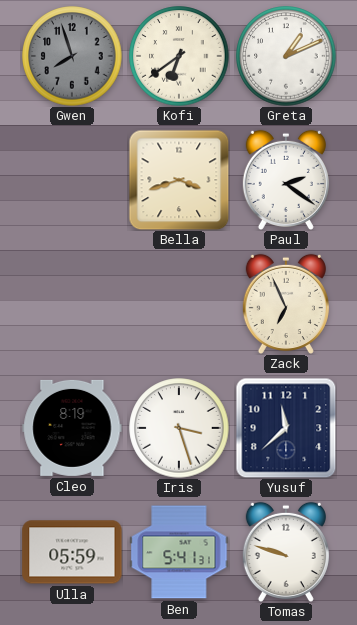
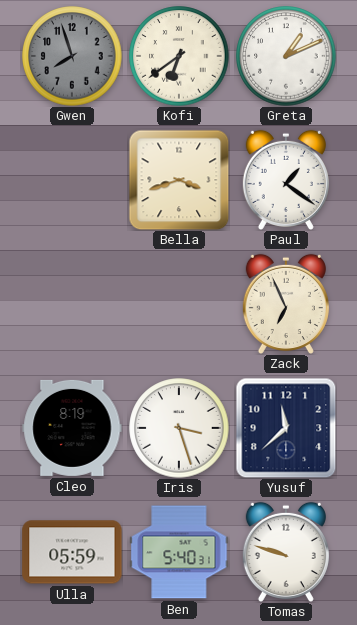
Paul: 2:21 -> 1:21 (286, 180)
Ben: 5:41 -> 5:40 (179, 552)
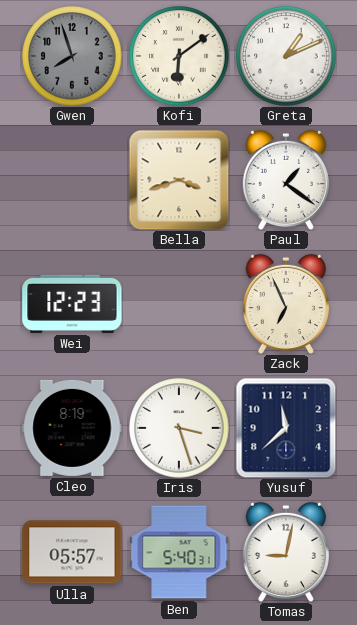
Kofi: 6:39 -> 6:09 (179, 56)
Wei: none -> 12:23 (72, 304)
Ulla: 05:59 -> 05:57 (72, 552)
Tomas: 9:48 -> 9:02 (286, 552)
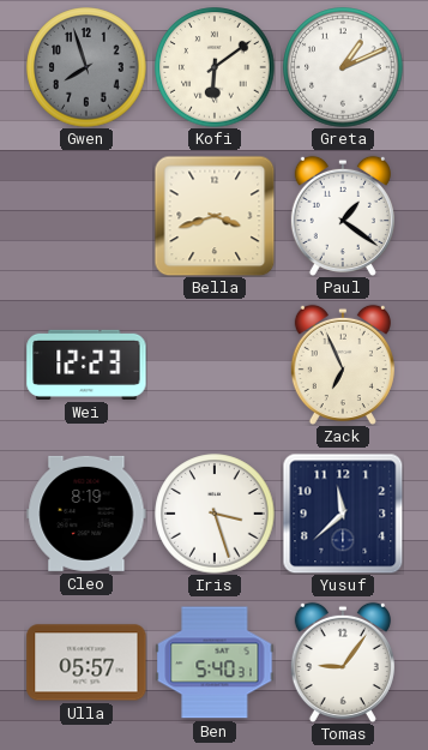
Tomas: 9:02 -> 9:06 (343, 662)
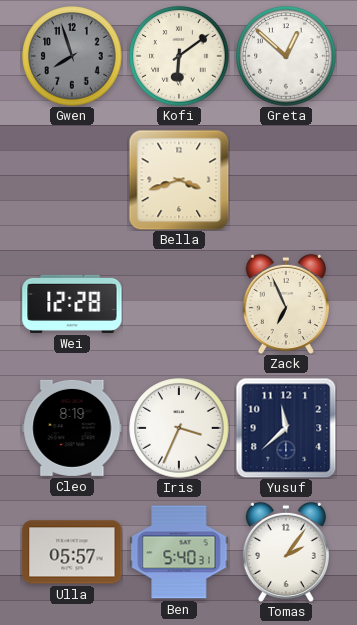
Greta: 1:11 -> 12:52 (286, 56)
Paul: 1:21 -> none (343, 216)
Wei: 12:23 -> 12:28 (72, 304)
Iris: 3:27 -> 3:34 (179, 428)
Tomas: 9:06 -> 2:06 (286, 552)
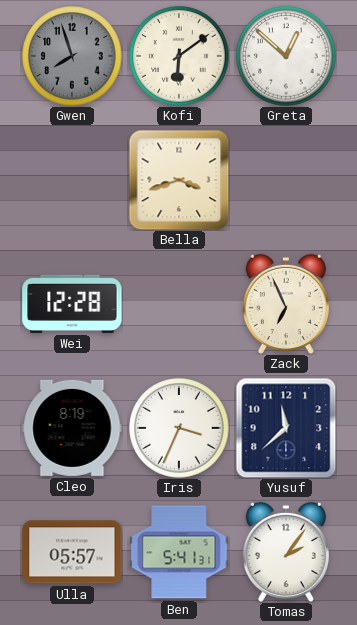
Ben: 5:40 -> 5:41 (179, 552)
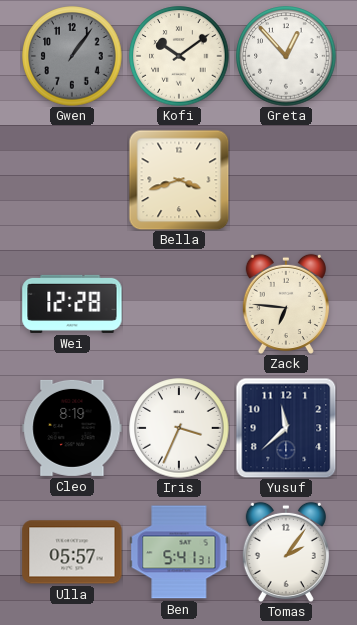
Gwen: 7:57 -> 1:06 (72, 56)
Kofi: 6:09 -> 10:09 (179, 56)
Greta: 12:52 -> 12:53 (286, 56)
Zack: 6:56 -> 6:46 (286, 304)
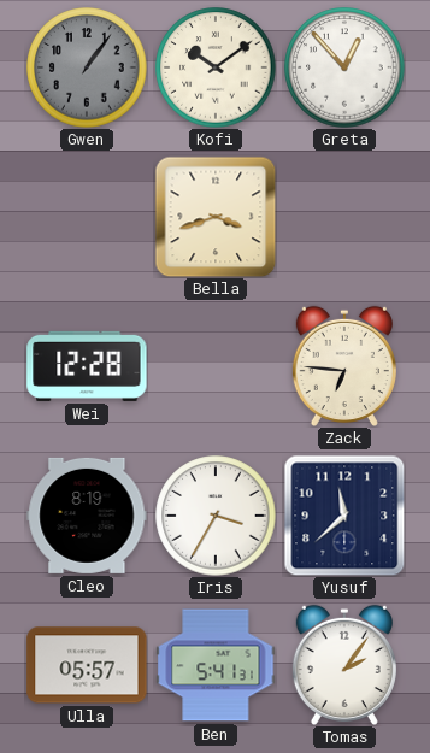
Iris: 3:34 -> 3:35 (216, 516)
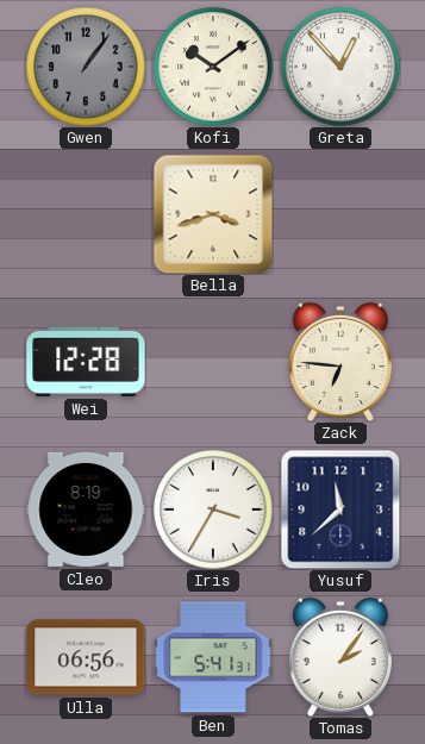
Ulla: 05:57 -> 06:56 (86, 657)
